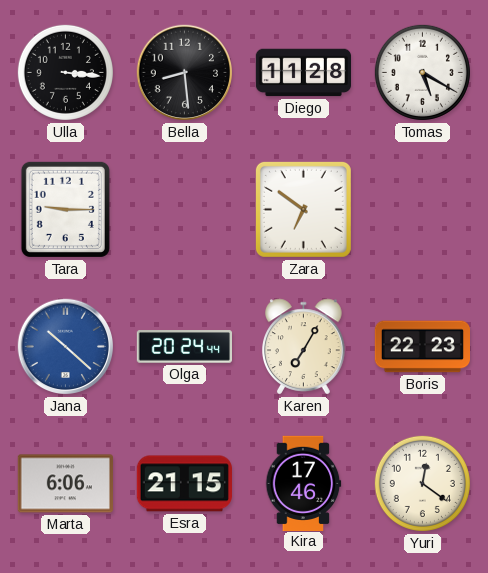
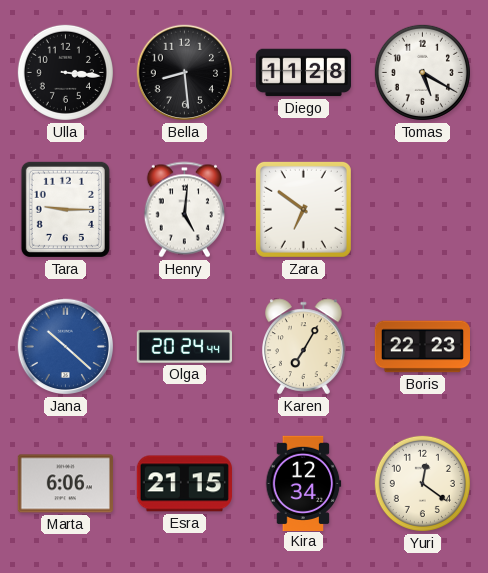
Henry: none -> 5:01 (184, 210)
Kira: 17:46 -> 12:34 (303, 483)
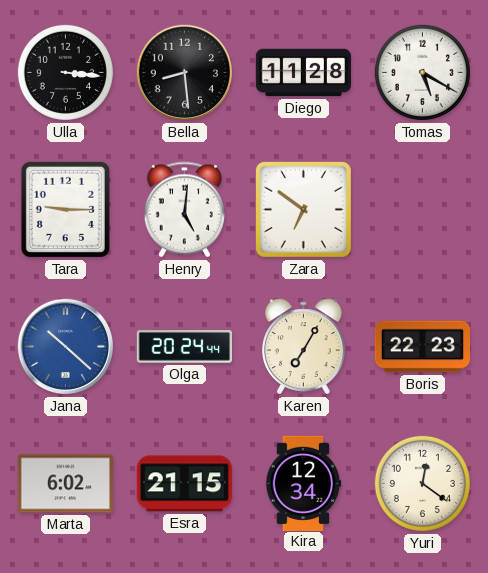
Marta: 6:06 -> 6:02 (65, 484)
